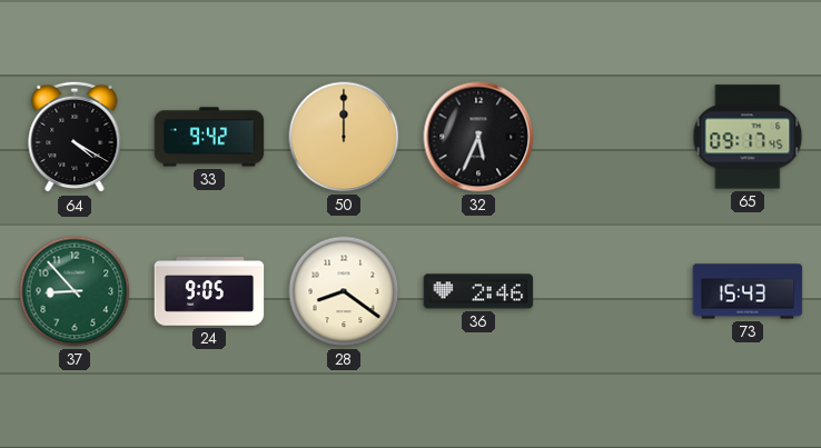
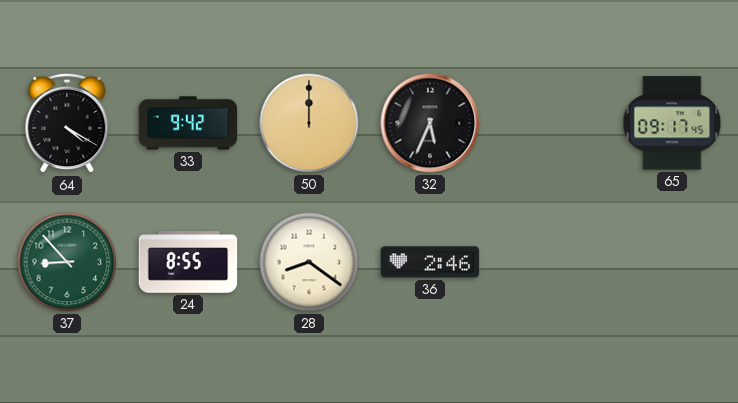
24: 9:05 -> 8:55 (188, 262)
73: 15:43 -> none (748, 291)
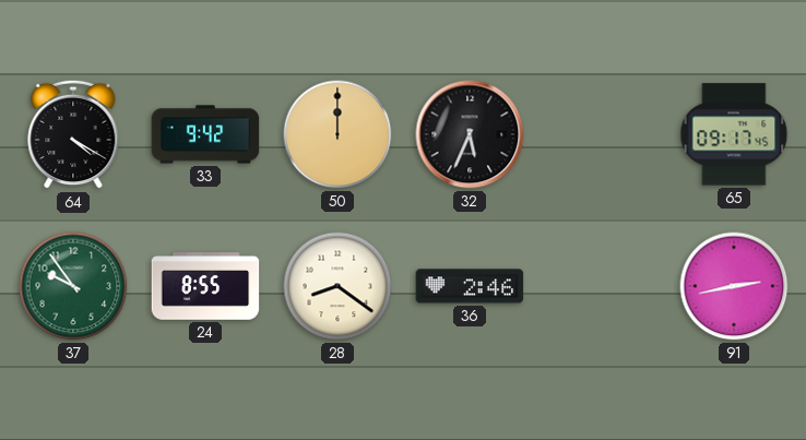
37: 8:53 -> 9:54 (73, 286)
91: none -> 2:43 (734, 286)
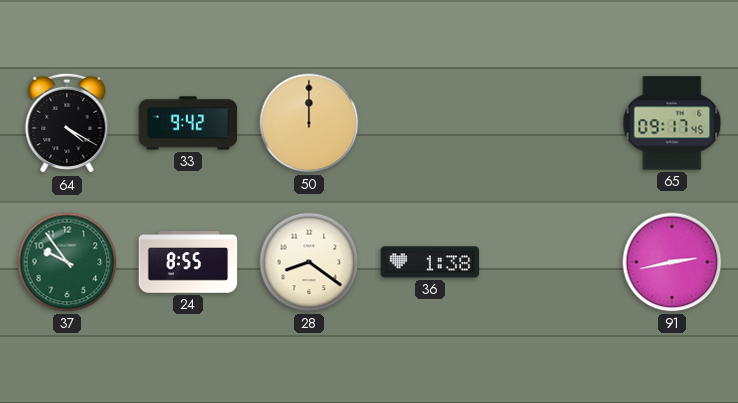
32: 5:34 -> none (470, 134)
36: 2:46 -> 1:38 (430, 262)
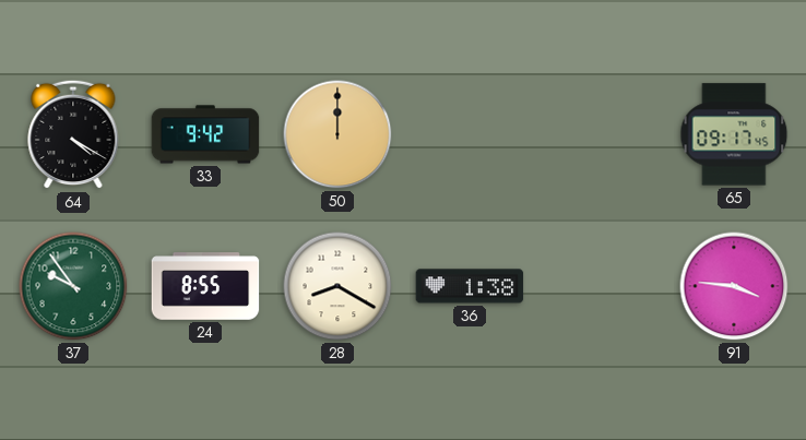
28: 8:21 -> 8:20 (337, 286)
91: 2:43 -> 3:46 (734, 286)
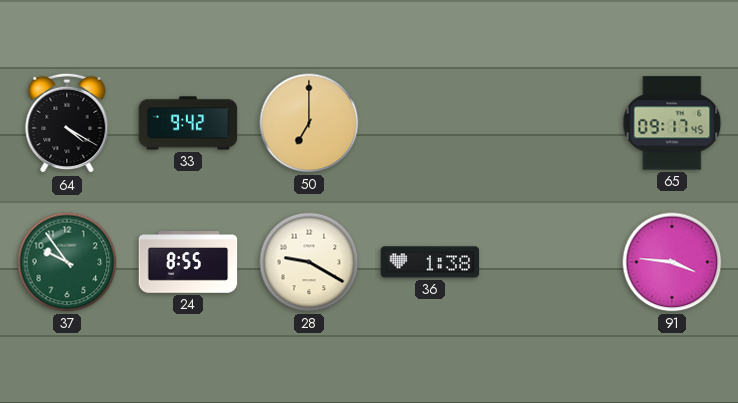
50: 12:00 -> 7:00 (309, 123)
28: 8:20 -> 9:20 (309, 262)
